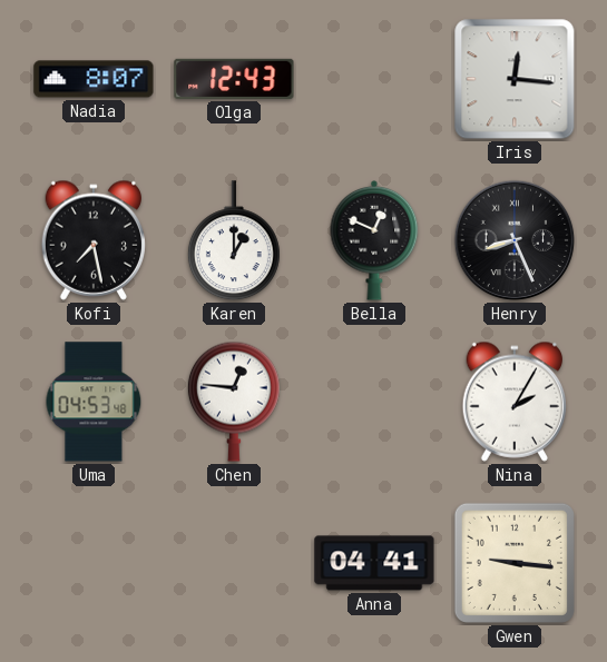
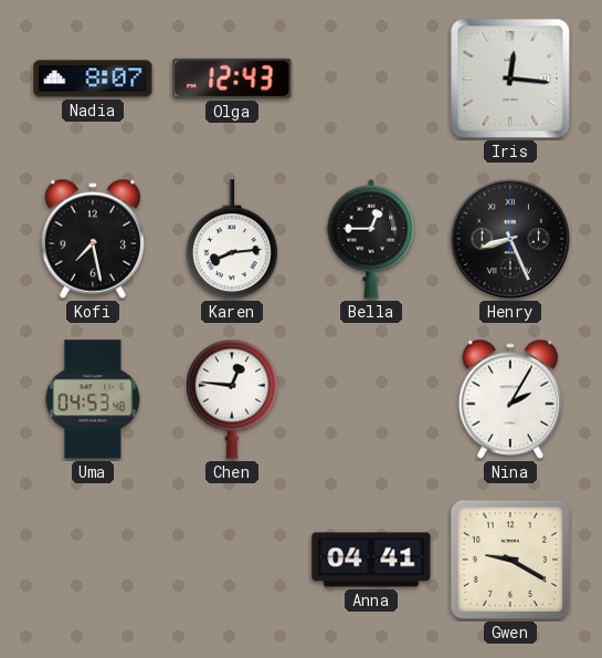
Karen: 1:00 -> 8:14 (232, 240)
Bella: 12:49 -> 12:45 (371, 240)
Gwen: 9:16 -> 9:20 (510, 560)
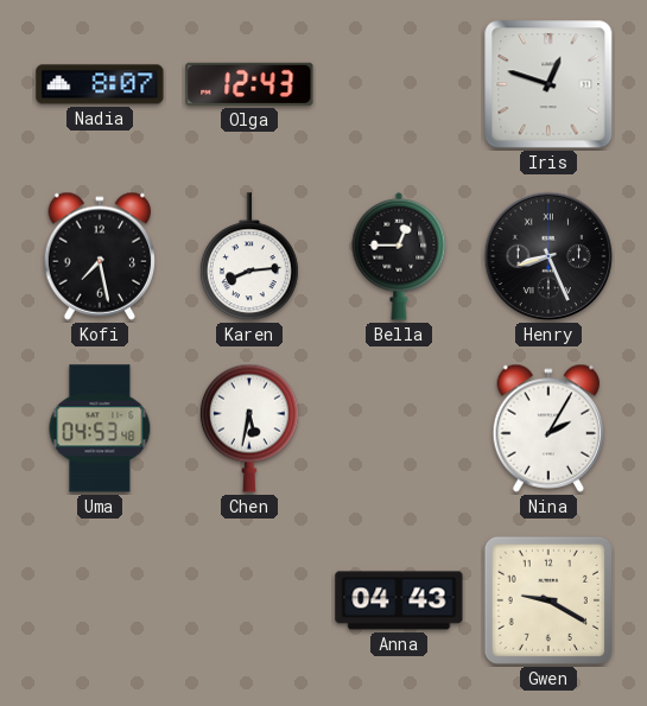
Iris: 12:16 -> 12:48 (548, 84)
Chen: 12:46 -> 5:32 (249, 428)
Anna: 04:41 -> 04:43 (399, 600)
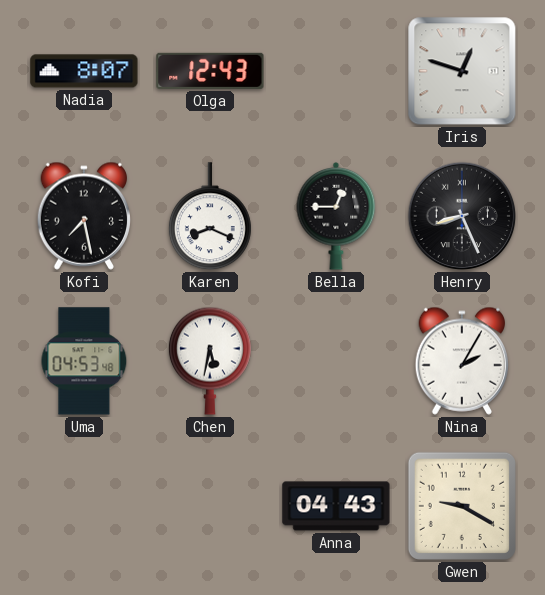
Karen: 8:14 -> 8:19 (210, 217)
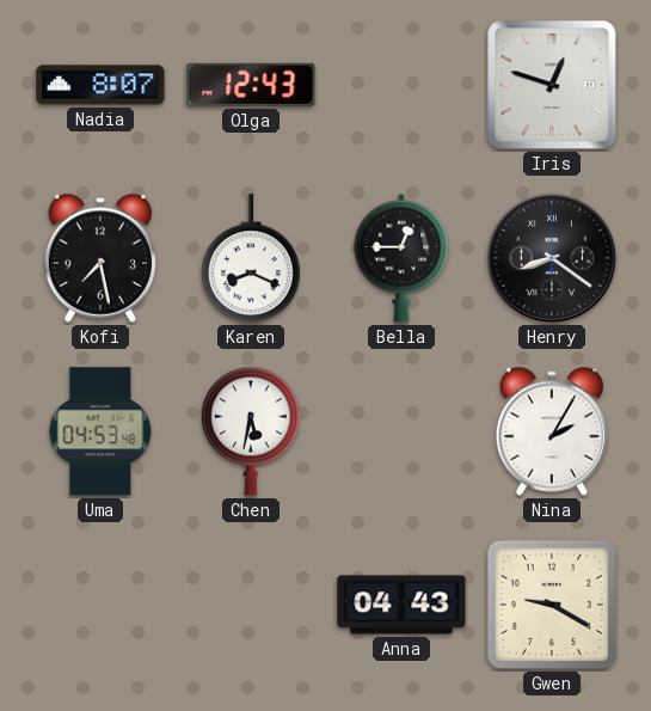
Henry: 8:26 -> 8:21 (552, 258)
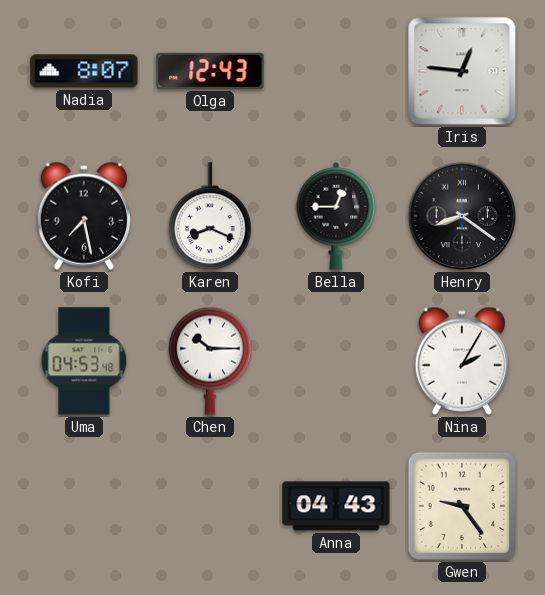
Iris: 12:48 -> 12:46 (462, 71)
Chen: 5:32 -> 10:15 (210, 361)
Gwen: 9:20 -> 9:24 (462, 506)
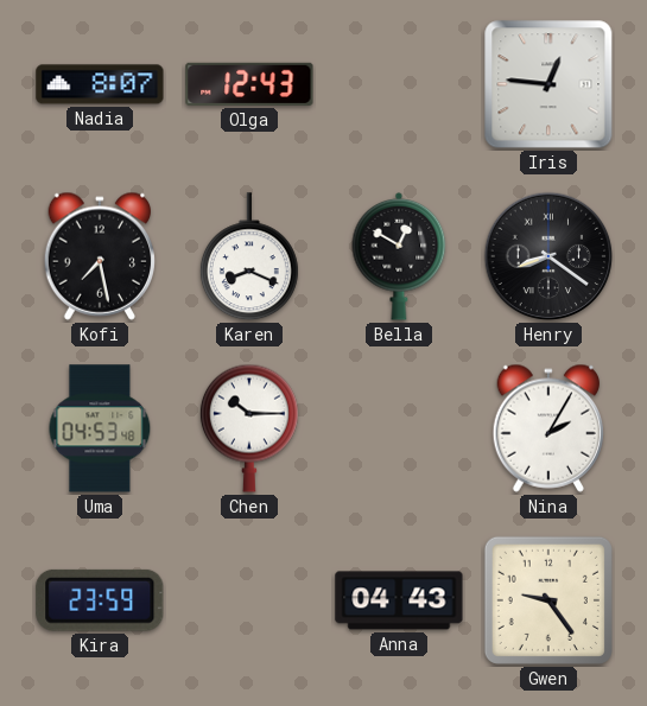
Bella: 12:45 -> 12:50 (399, 257)
Kira: none -> 23:59 (100, 600)
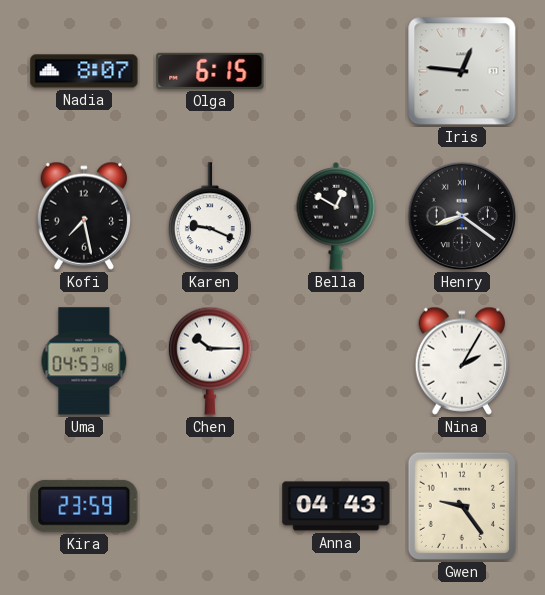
Olga: 12:43 -> 6:15 (210, 71)
Karen: 8:19 -> 9:19 (210, 217)
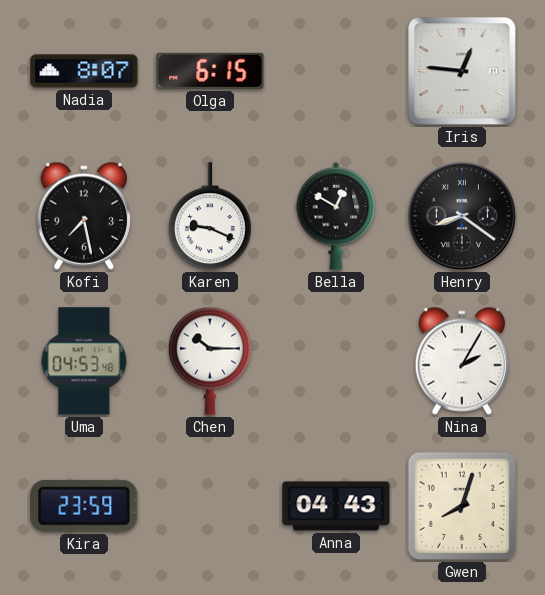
Gwen: 9:24 -> 8:03 (462, 506)
